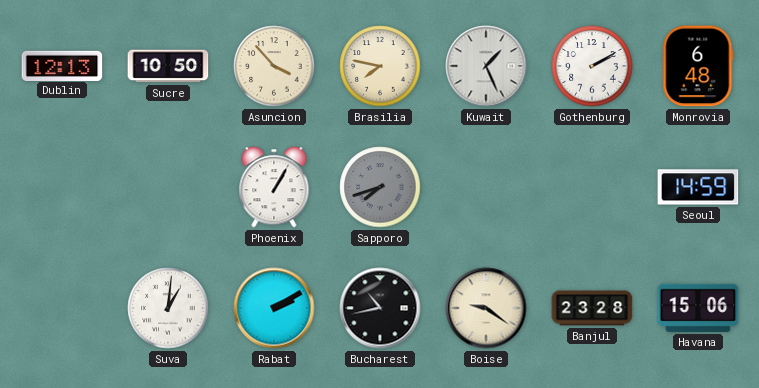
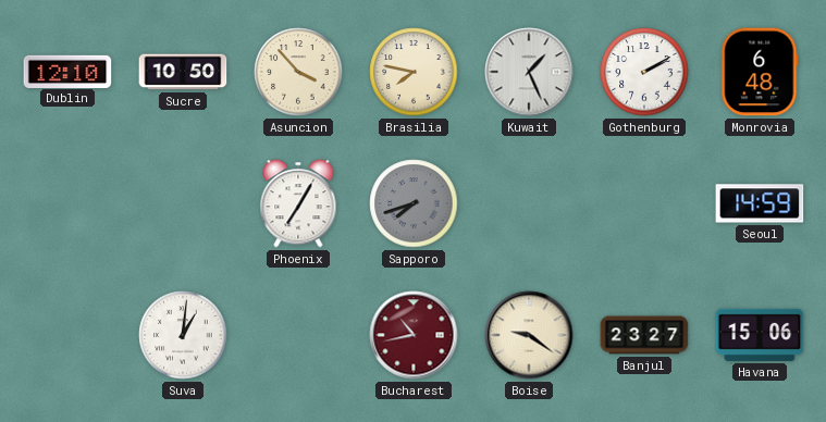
Dublin: 12:13 -> 12:10 (67, 71)
Phoenix: 1:05 -> 7:05 (298, 203)
Rabat: 2:10 -> none (274, 308)
Bucharest dial: black -> burgundy (414, 335)
Banjul: 23:28 -> 23:27 (644, 335)
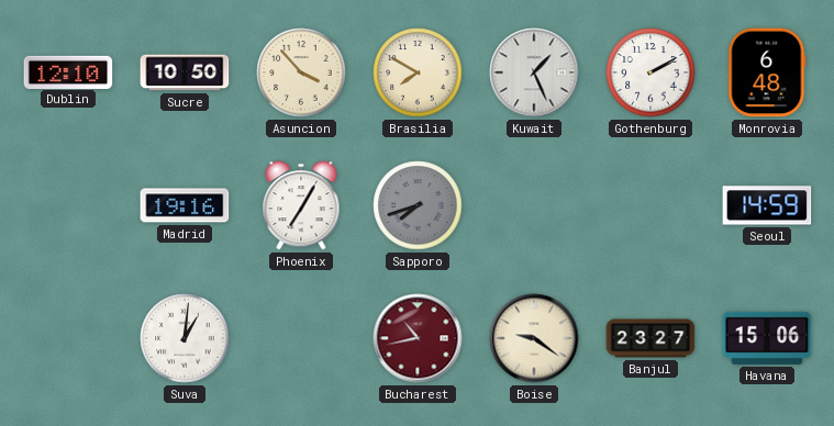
Brasilia: 7:47 -> 7:50 (418, 72)
Madrid: none -> 19:16 (185, 205)
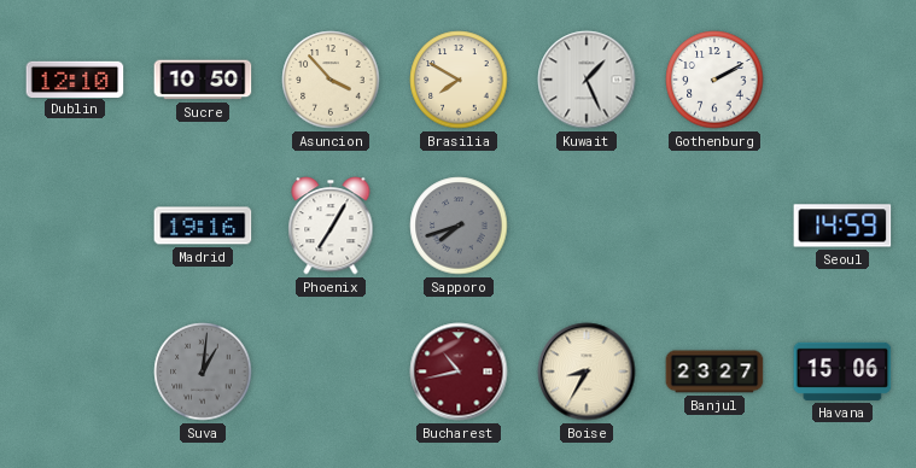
Monrovia: 6:48 -> none (767, 72)
Suva dial: white -> grey (203, 372)
Boise: 9:21 -> 8:35 (587, 372)
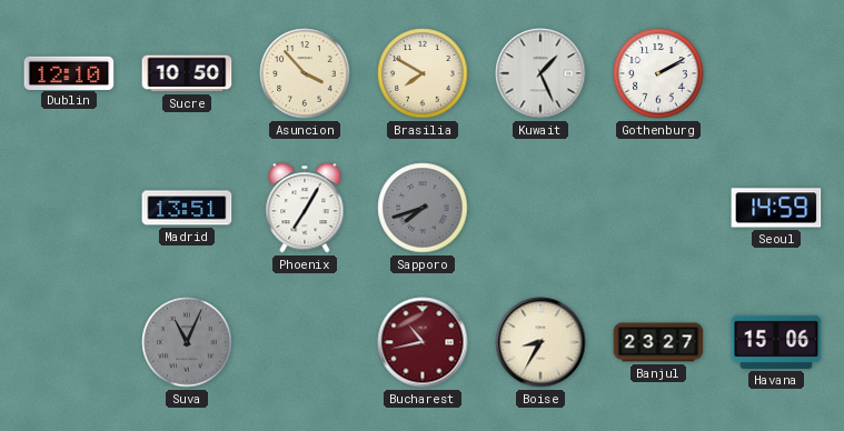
Madrid: 19:16 -> 13:51 (187, 208)
Suva: 1:01 -> 11:04 (187, 342)
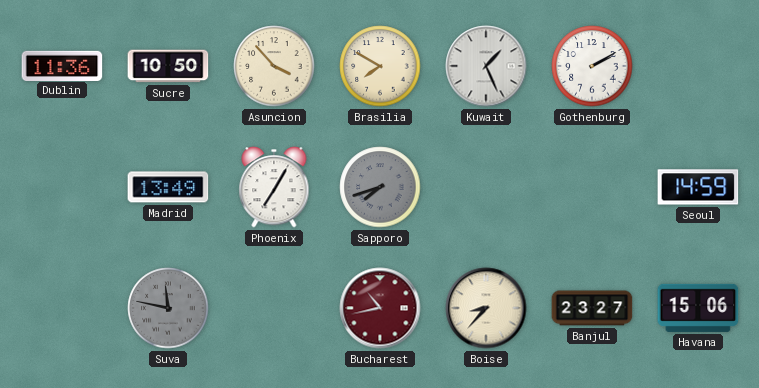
Dublin: 12:10 -> 11:36 (62, 65)
Madrid: 13:51 -> 13:49 (168, 187)
Suva: 11:04 -> 11:47 (168, 308)
Boise: 8:35 -> 8:37 (486, 308)
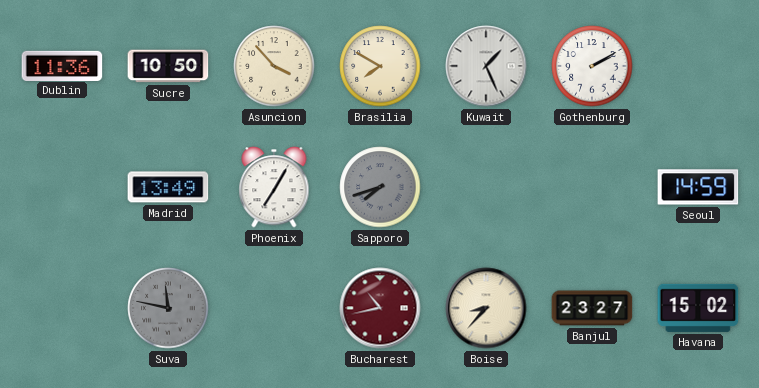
Havana: 15:06 -> 15:02 (698, 308)
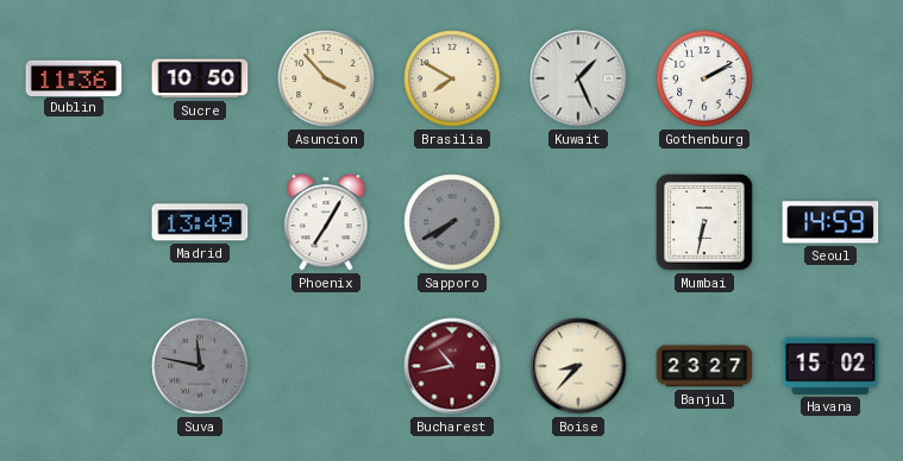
Sapporo: 7:42 -> 7:40 (452, 222)
Mumbai: none -> 6:32 (704, 222)
